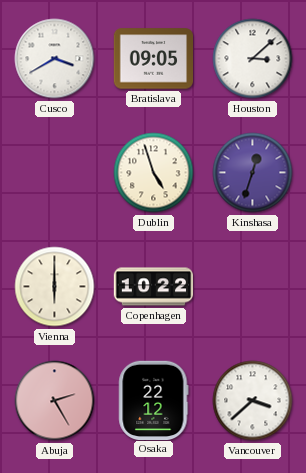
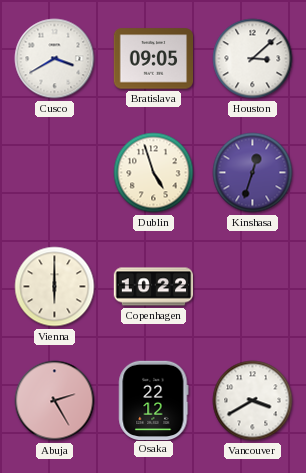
Vancouver: 3:38 -> 3:40 (253, 401)
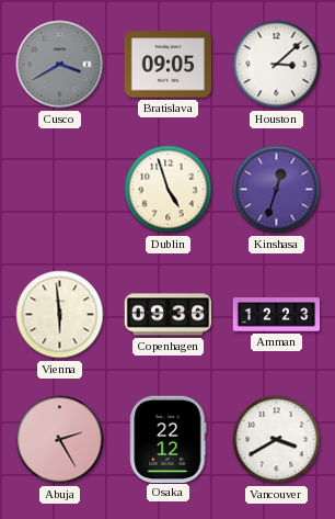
Cusco dial: white -> grey (60, 65)
Vienna: 6:00 -> 5:59 (60, 315)
Copenhagen: 10:22 -> 09:36 (169, 315)
Amman: none -> 12:23 (277, 315)
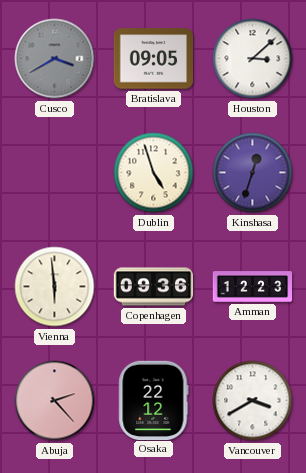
Abuja: 2:25 -> 2:23 (55, 401)
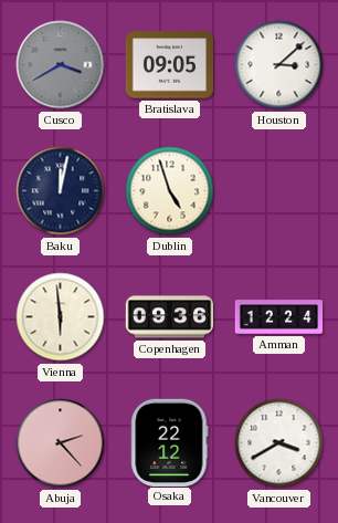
Baku: none -> 12:02 (61, 191)
Kinshasa: 12:33 -> none (253, 173)
Amman: 12:23 -> 12:24 (279, 317)
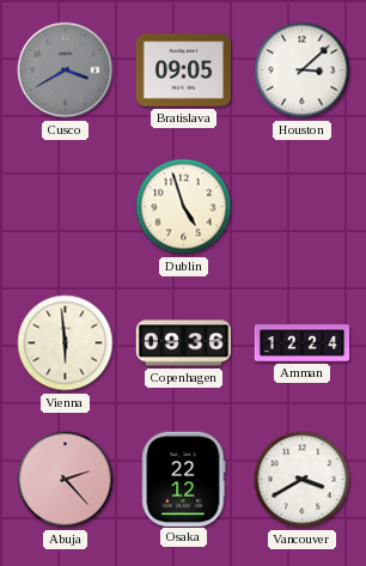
Baku: 12:02 -> none (61, 191)
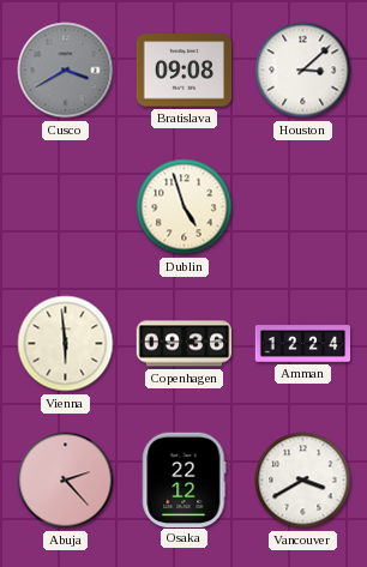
Bratislava: 09:05 -> 09:08 (185, 71)
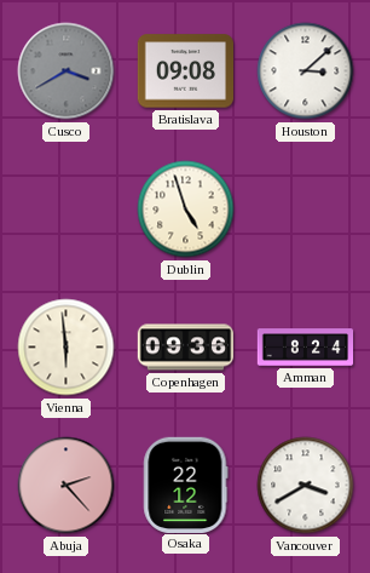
Amman: 12:24 -> 8:24 (306, 348)
